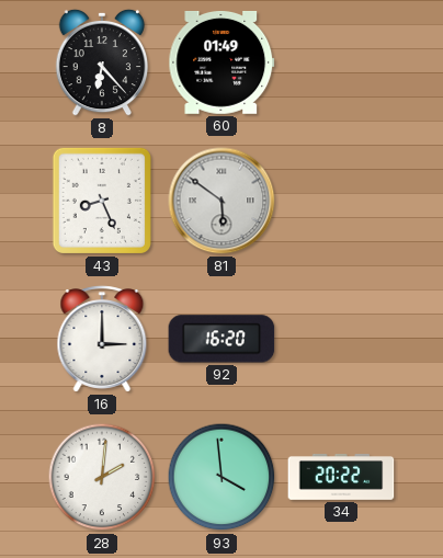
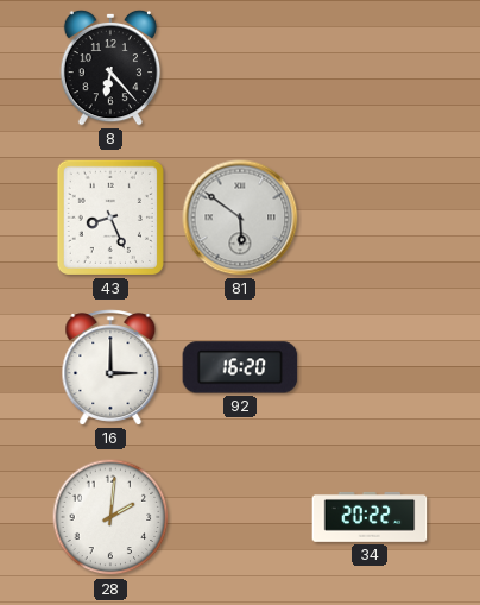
60: 01:49 -> none (222, 62)
93: 3:59 -> none (222, 477)
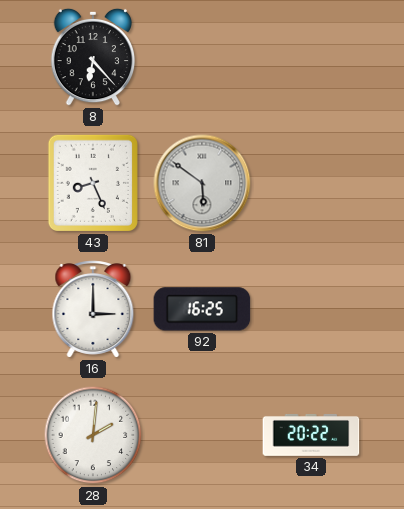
92: 16:20 -> 16:25 (202, 309)
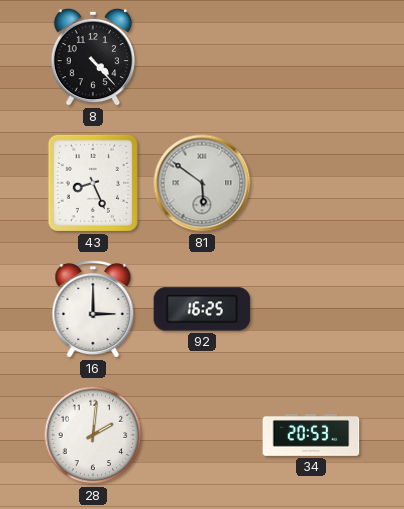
8: 6:23 -> 4:23 (92, 57)
34: 20:22 -> 20:53 (311, 435)
